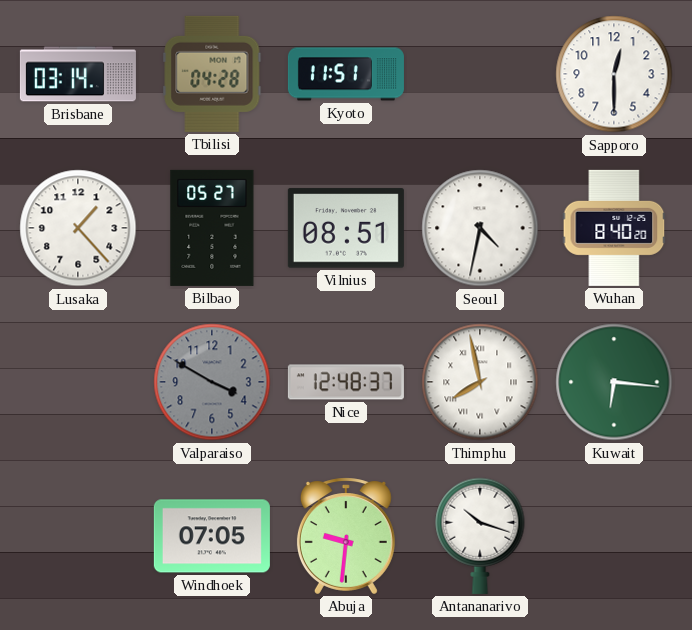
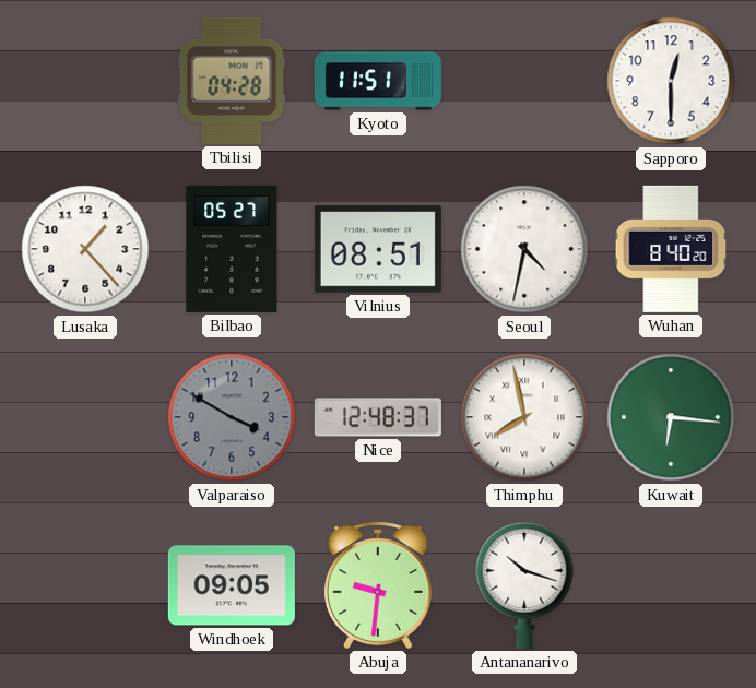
Brisbane: 03:14 -> none (78, 74)
Windhoek: 07:05 -> 09:05 (232, 585)
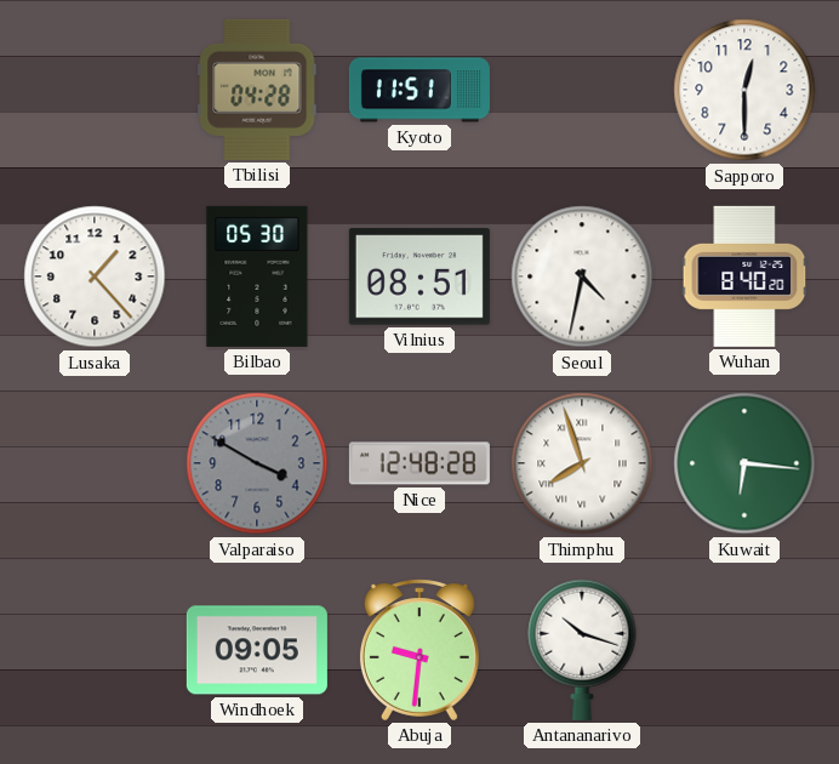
Bilbao: 05:27 -> 05:30 (257, 276)
Nice: 12:48:37 -> 12:48:28 (419, 463)
Thimphu: 7:58 -> 7:57 (582, 463)
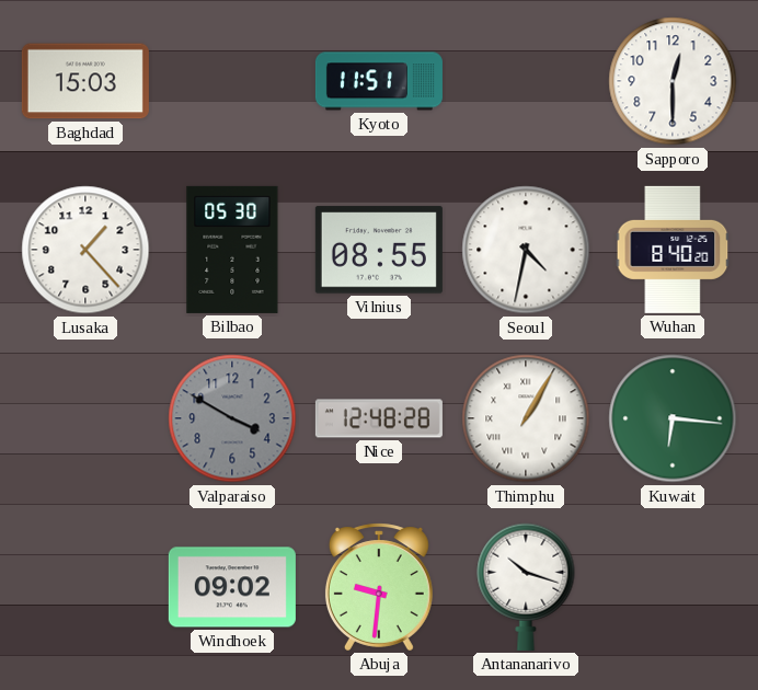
Baghdad: none -> 15:03 (85, 81)
Tbilisi: 04:28 -> none (257, 90)
Vilnius: 08:51 -> 08:55 (379, 250)
Thimphu: 7:57 -> 1:05 (526, 418)
Windhoek: 09:05 -> 09:02 (232, 587)
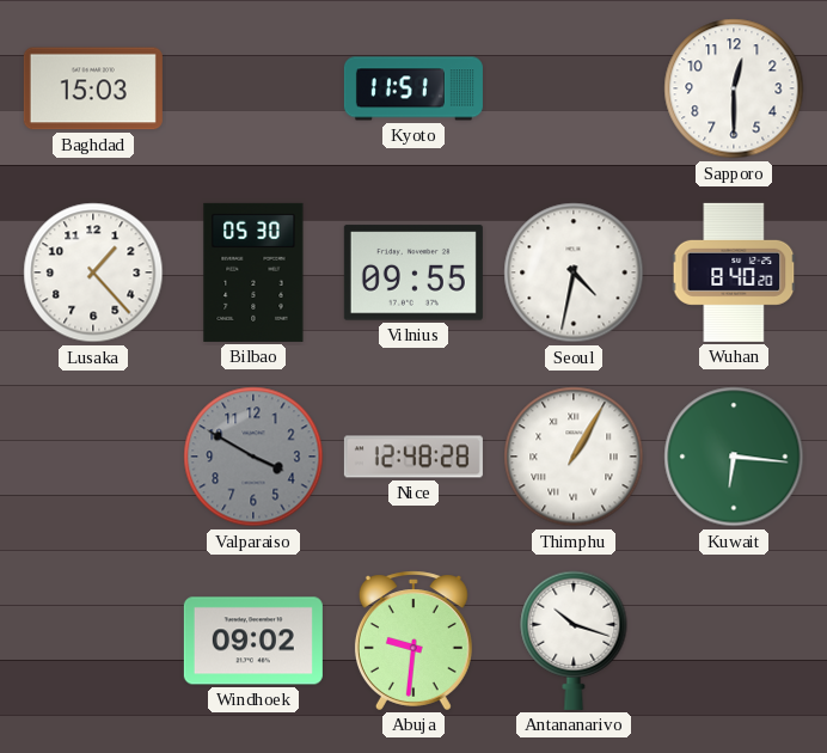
Vilnius: 08:55 -> 09:55 (413, 273)
